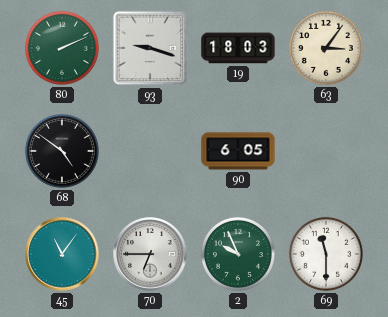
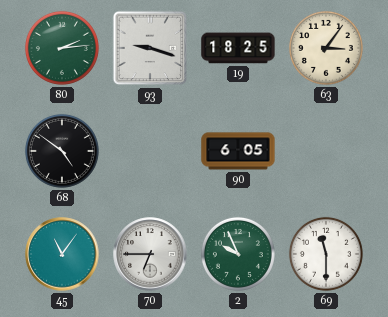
80: 2:11 -> 2:14 (62, 48)
19: 18:03 -> 18:25 (238, 48)
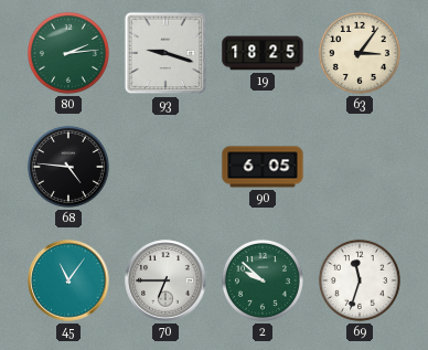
68: 4:51 -> 4:46 (68, 167)
2: 9:56 -> 9:52 (263, 280)
69: 11:30 -> 11:33 (360, 280)
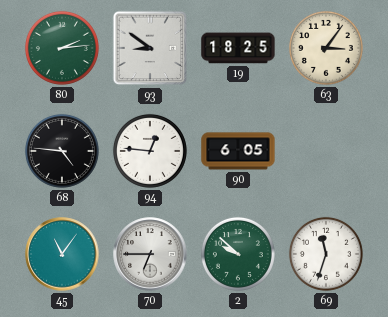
93: 9:18 -> 8:51 (150, 48)
94: none -> 12:46 (150, 151)
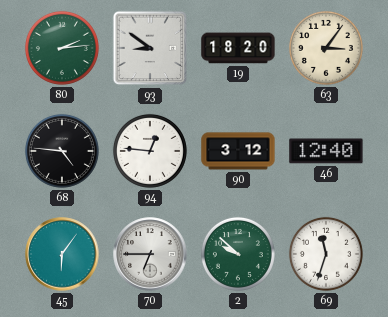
19: 18:25 -> 18:20 (238, 48)
90: 6:05 -> 3:12 (238, 151)
46: none -> 12:40 (326, 151)
45: 11:06 -> 6:06 (62, 254)
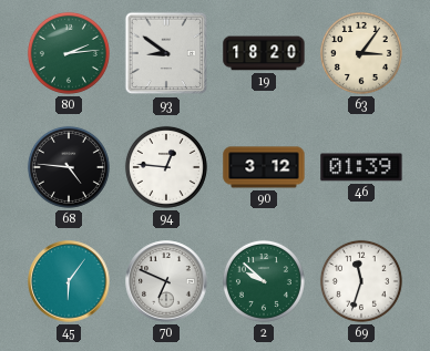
46: 12:40 -> 01:39 (361, 167)
70: 6:45 -> 6:49 (166, 281)
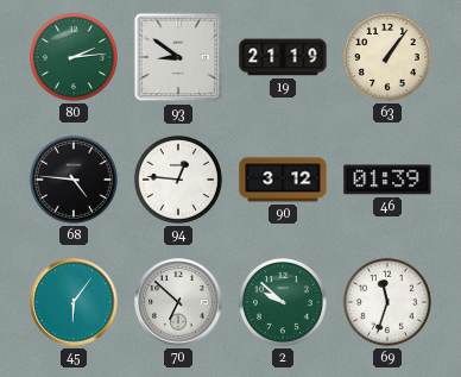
19: 18:20 -> 21:19 (283, 57)
63: 3:06 -> 1:06 (387, 57)
70: 6:49 -> 6:52 (178, 302)
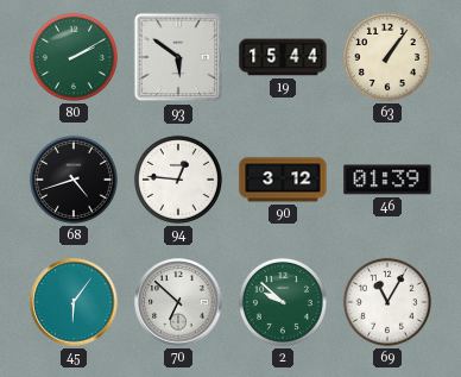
80: 2:14 -> 2:10 (74, 57)
93: 8:51 -> 5:51 (178, 57)
19: 21:19 -> 15:44 (283, 57)
68: 4:46 -> 4:42 (74, 180)
69: 11:33 -> 11:05 (387, 302)
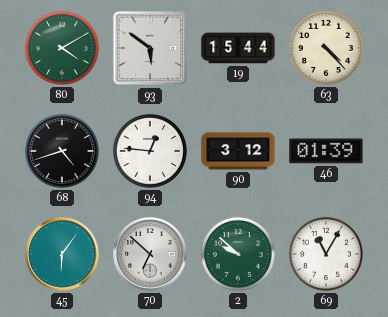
80: 2:10 -> 4:10 (62, 48)
63: 1:06 -> 4:23 (326, 48)
